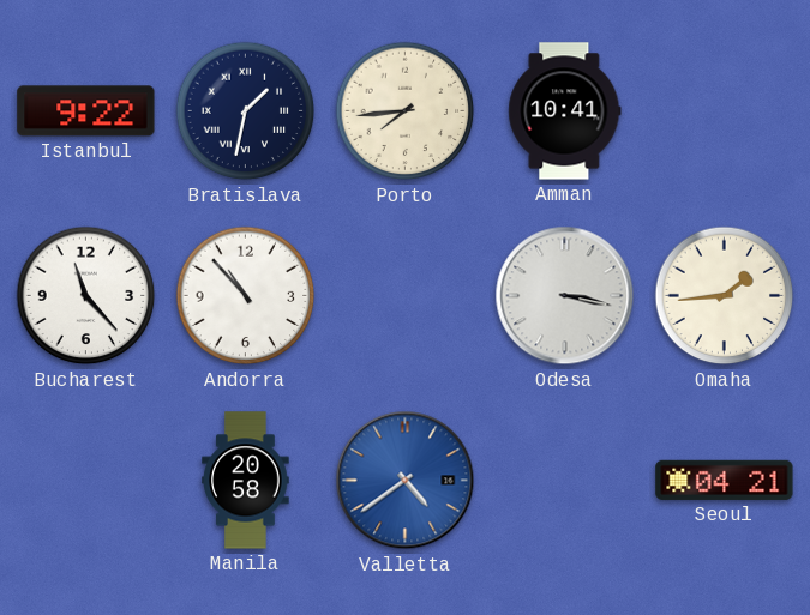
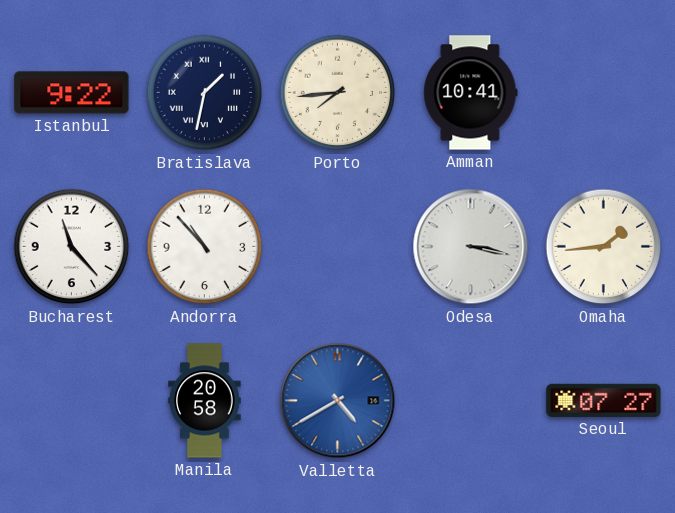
Valletta: 4:39 -> 4:40 (338, 401)
Seoul: 04:21 -> 07:27 (604, 400)
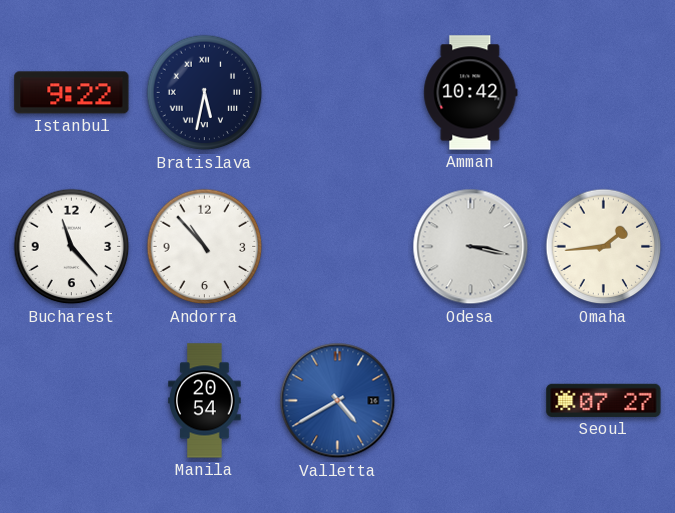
Bratislava: 1:32 -> 5:32 (205, 93)
Porto: 7:44 -> none (338, 93)
Amman: 10:41 -> 10:42 (471, 93)
Manila: 20:58 -> 20:54 (205, 401)
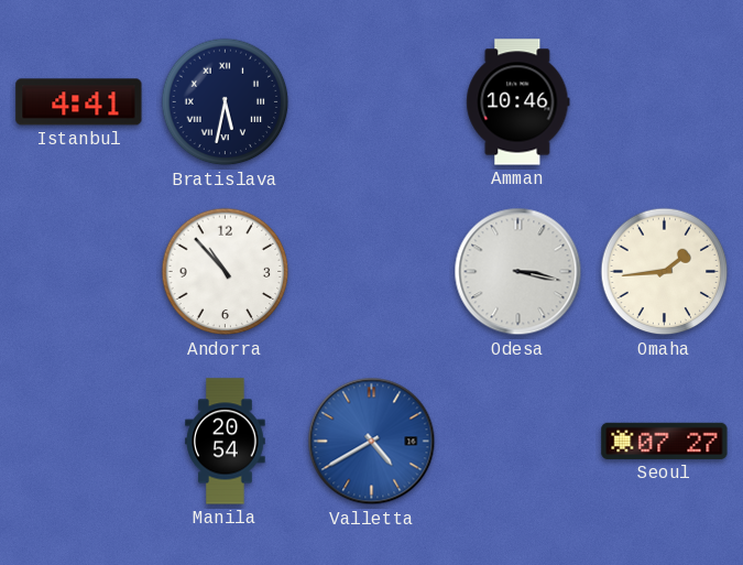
Istanbul: 9:22 -> 4:41 (79, 102)
Amman: 10:42 -> 10:46 (518, 102)
Bucharest: 11:23 -> none (72, 247)
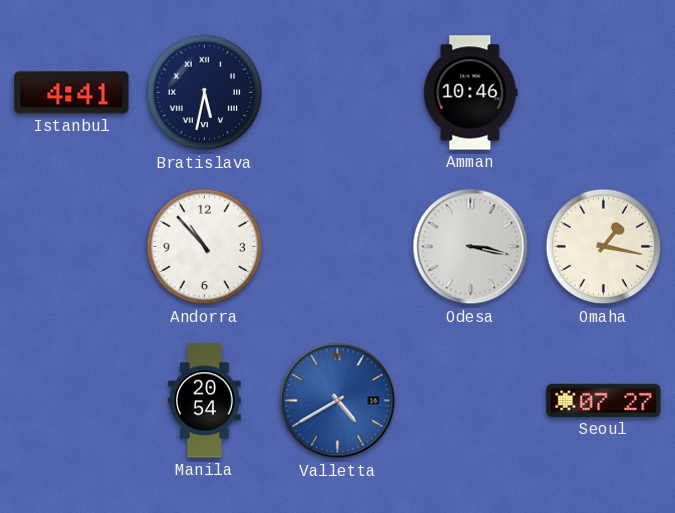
Omaha: 1:44 -> 1:17 (604, 247)
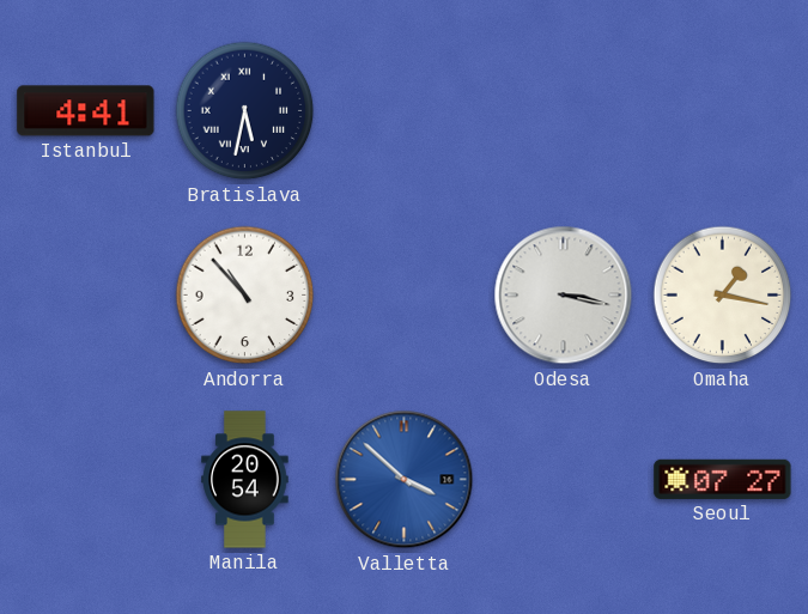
Amman: 10:46 -> none (471, 93)
Valletta: 4:40 -> 3:52 (405, 480)
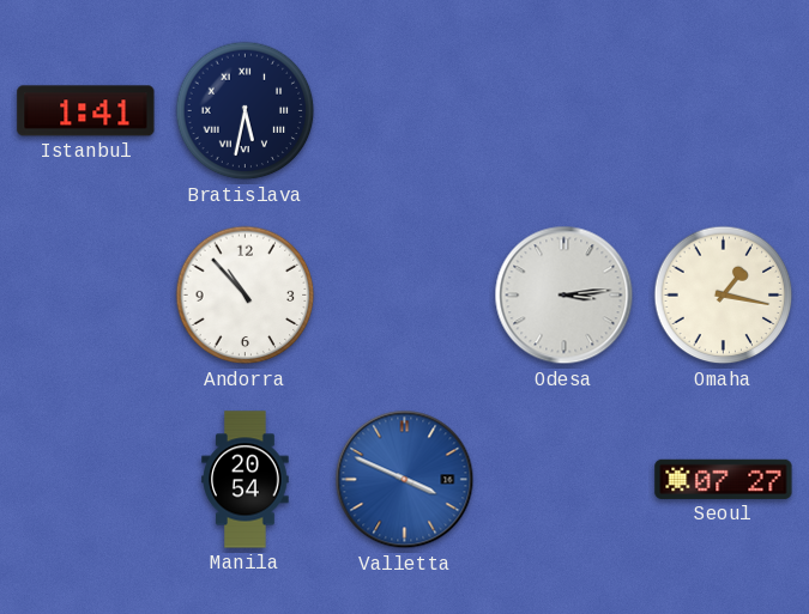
Istanbul: 4:41 -> 1:41 (86, 111)
Odesa: 3:17 -> 3:14 (565, 296)
Valletta: 3:52 -> 3:49 (405, 480)
